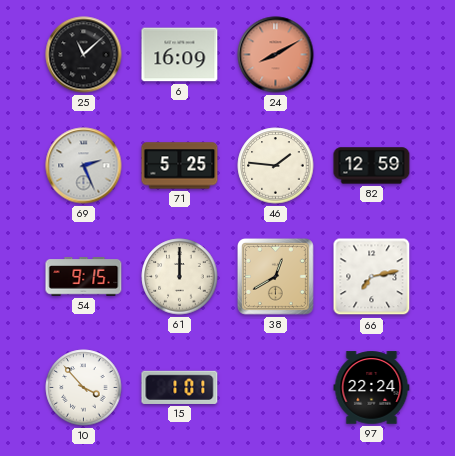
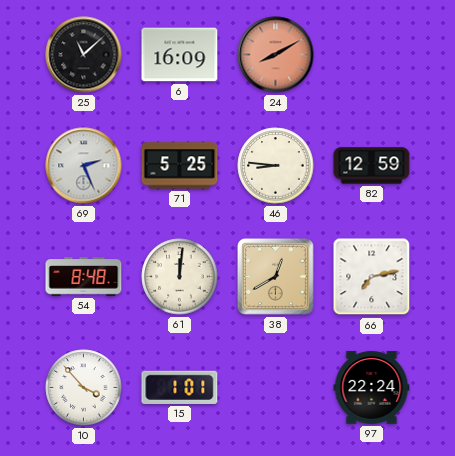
46: 1:46 -> 8:46 (276, 166)
54: 9:15 -> 8:48 (84, 277)
61: 12:00 -> 12:01 (180, 277)
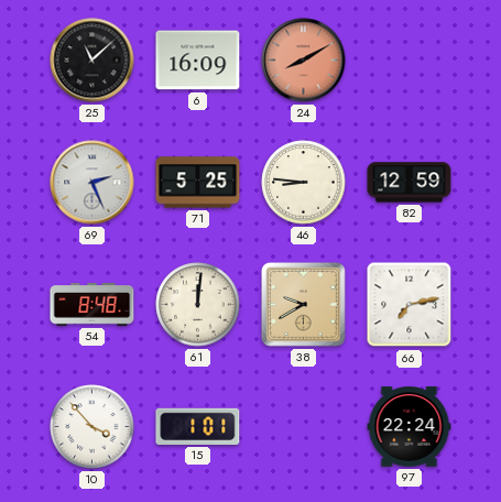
38: 12:40 -> 9:40 (304, 305)
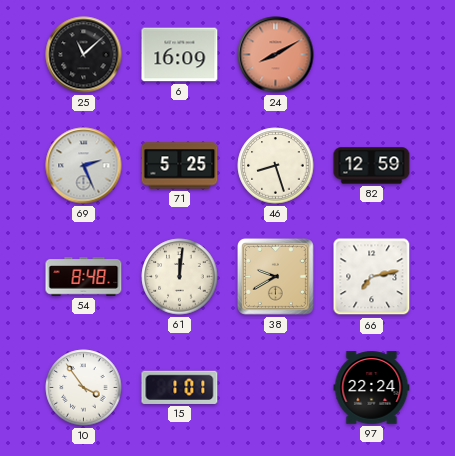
46: 8:46 -> 8:27 (276, 166)
10: 3:53 -> 3:54 (84, 388)
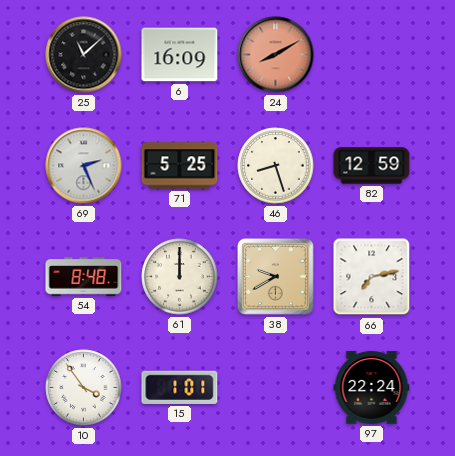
61: 12:01 -> 12:00 (180, 277)
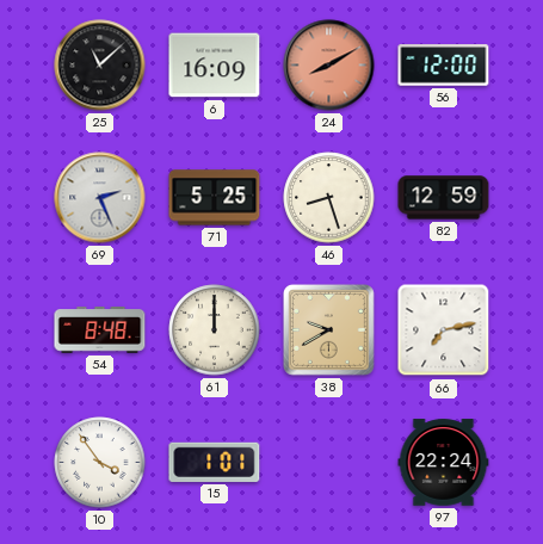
56: none -> 12:00 (444, 66)
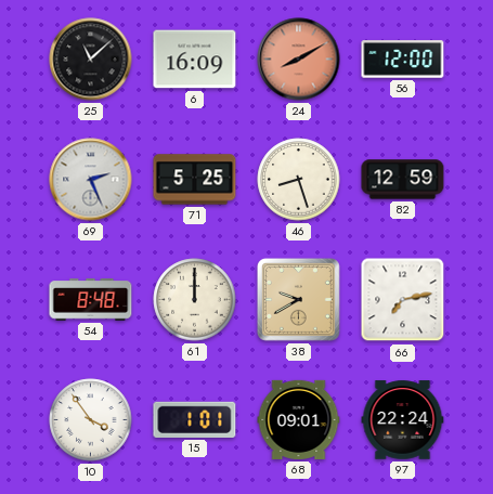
68: none -> 09:01 (299, 419)
